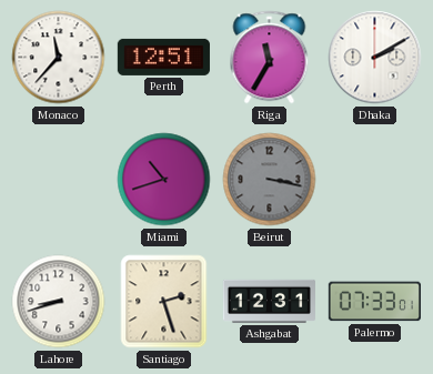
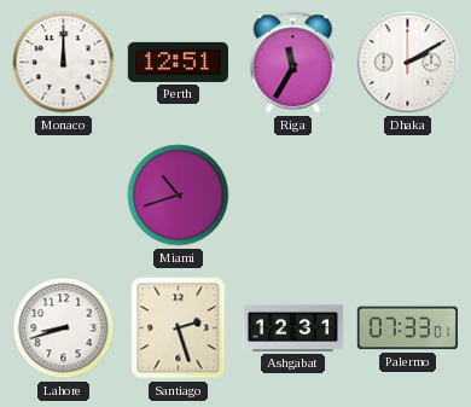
Monaco: 11:37 -> 12:00 (64, 63)
Beirut: 3:17 -> none (270, 180)
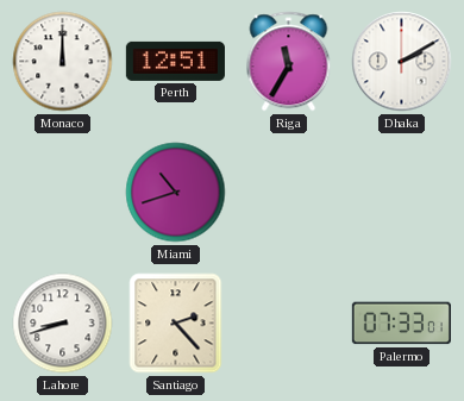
Santiago: 2:27 -> 2:23 (176, 324)
Ashgabat: 12:31 -> none (292, 327)
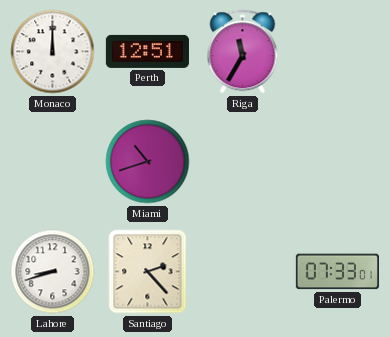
Dhaka: 2:10 -> none (402, 62)
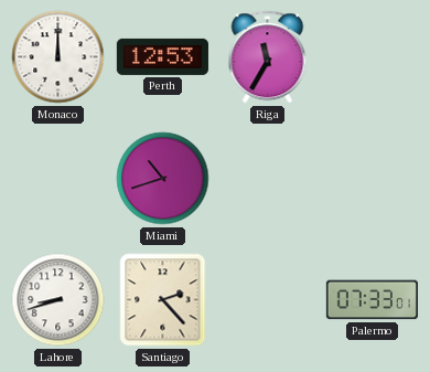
Perth: 12:51 -> 12:53 (162, 56)
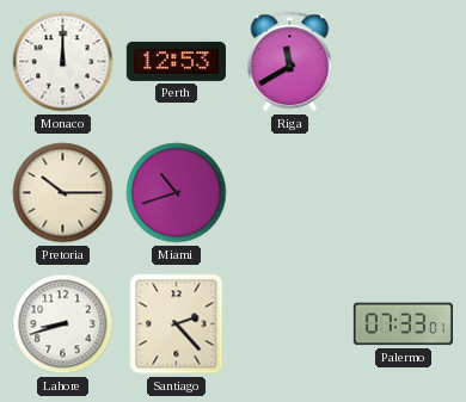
Riga: 11:35 -> 11:40 (290, 62)
Pretoria: none -> 10:15 (63, 193)
